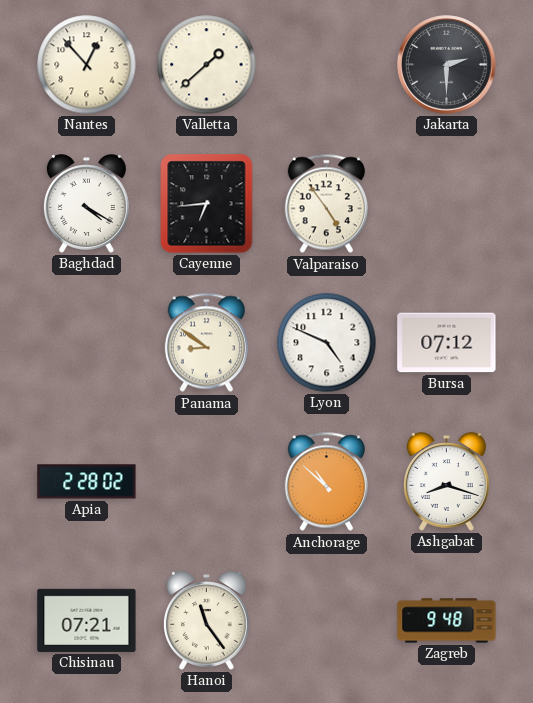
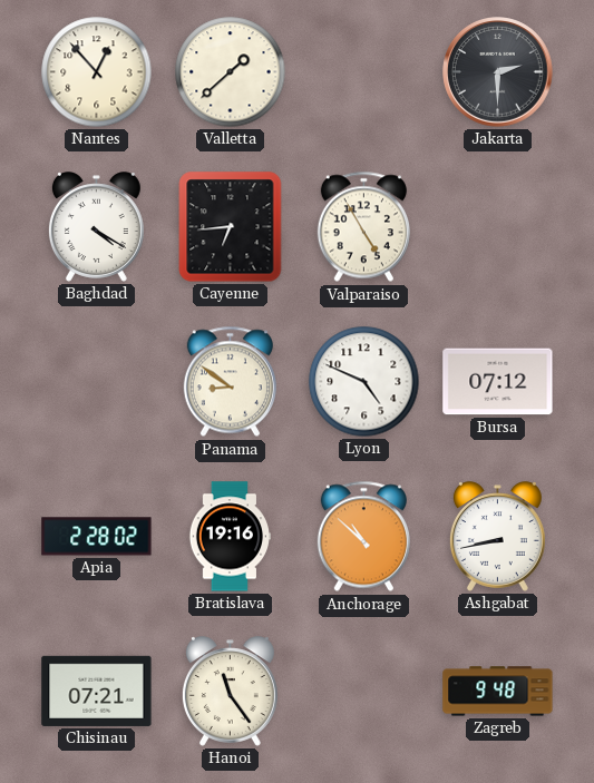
Valparaiso: 4:54 -> 4:55 (363, 227)
Bratislava: none -> 19:16 (230, 537)
Ashgabat: 8:18 -> 8:43 (497, 537)
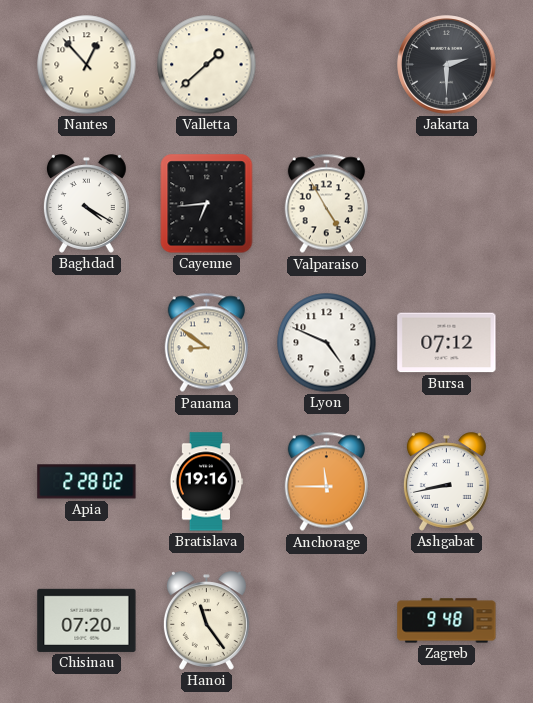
Anchorage: 10:52 -> 11:45 (326, 482)
Chisinau: 07:21 -> 07:20 (87, 620)
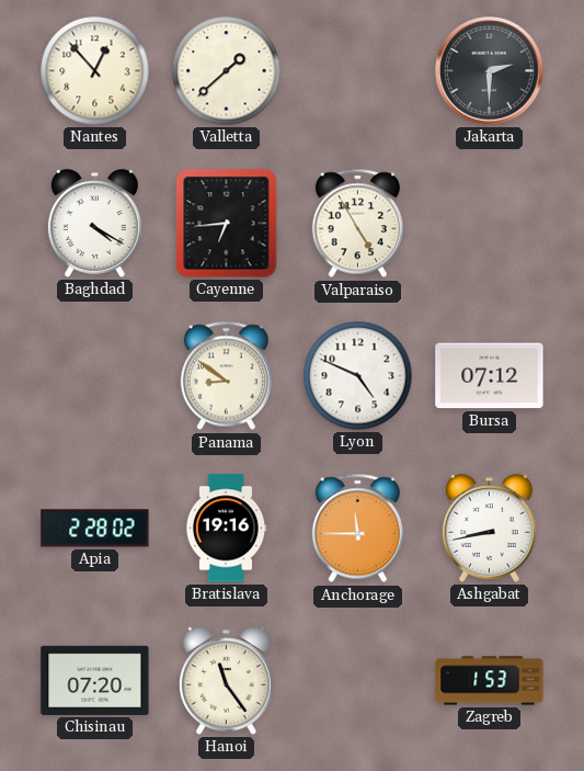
Zagreb: 9:48 -> 1:53 (490, 681)
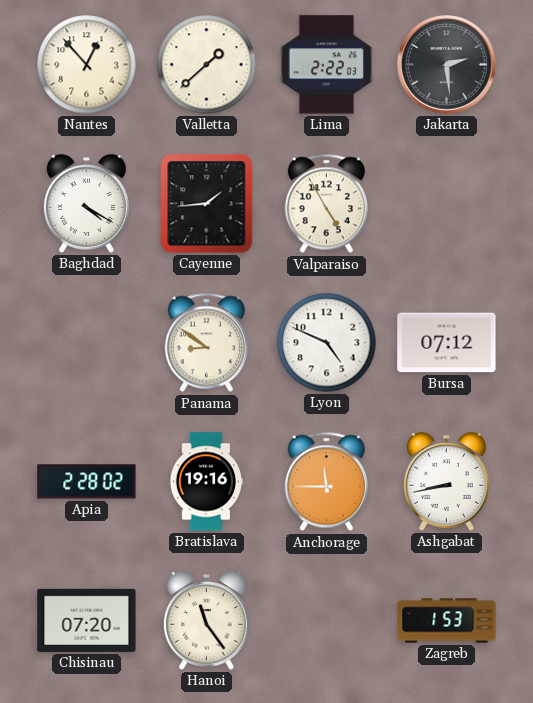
Lima: none -> 2:22 (326, 65)
Jakarta: 2:30 -> 2:29 (447, 65)
Cayenne: 6:44 -> 1:44 (207, 204)
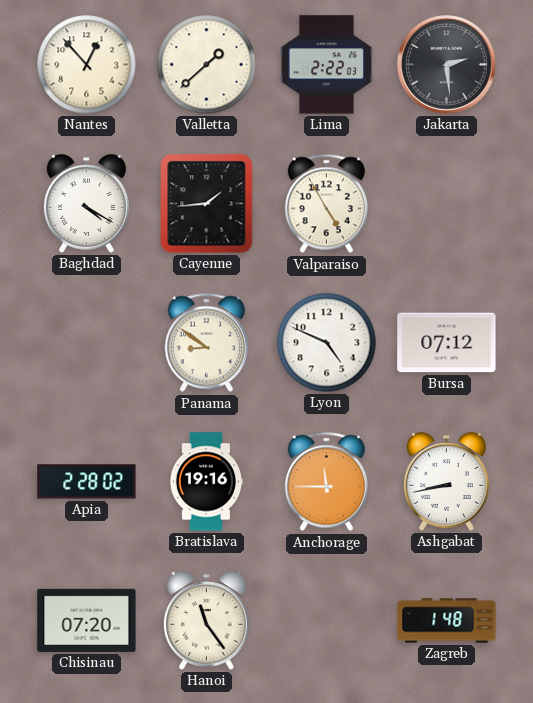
Zagreb: 1:53 -> 1:48 (447, 621)
